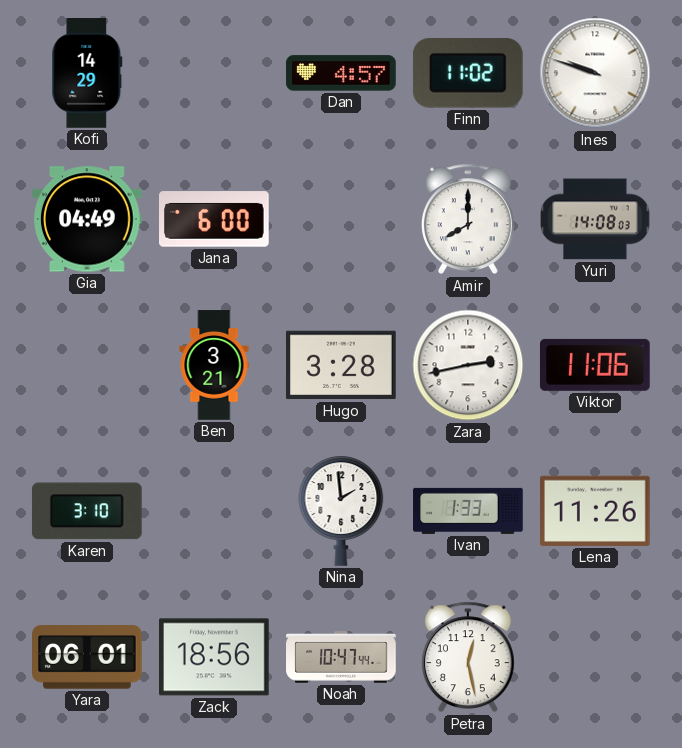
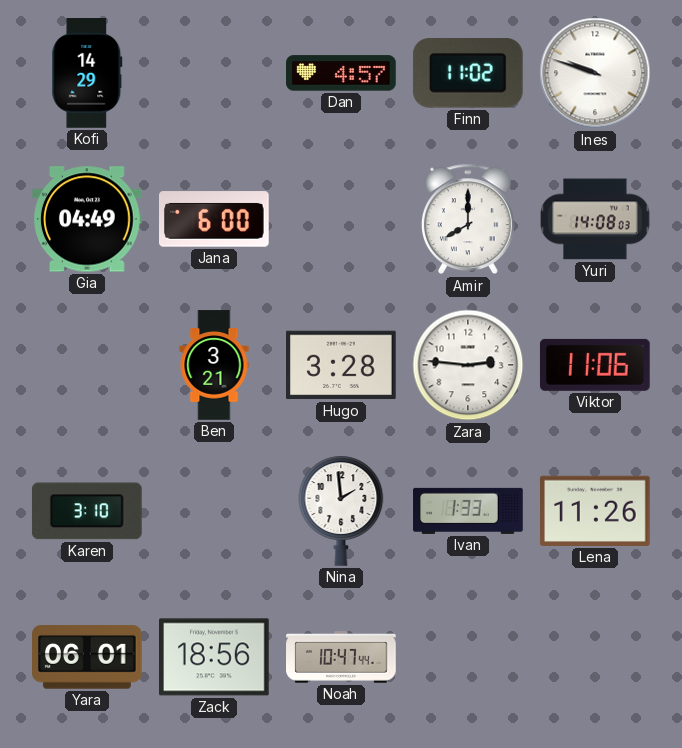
Zara: 2:43 -> 2:46 (468, 365)
Petra: 12:28 -> none (468, 657)
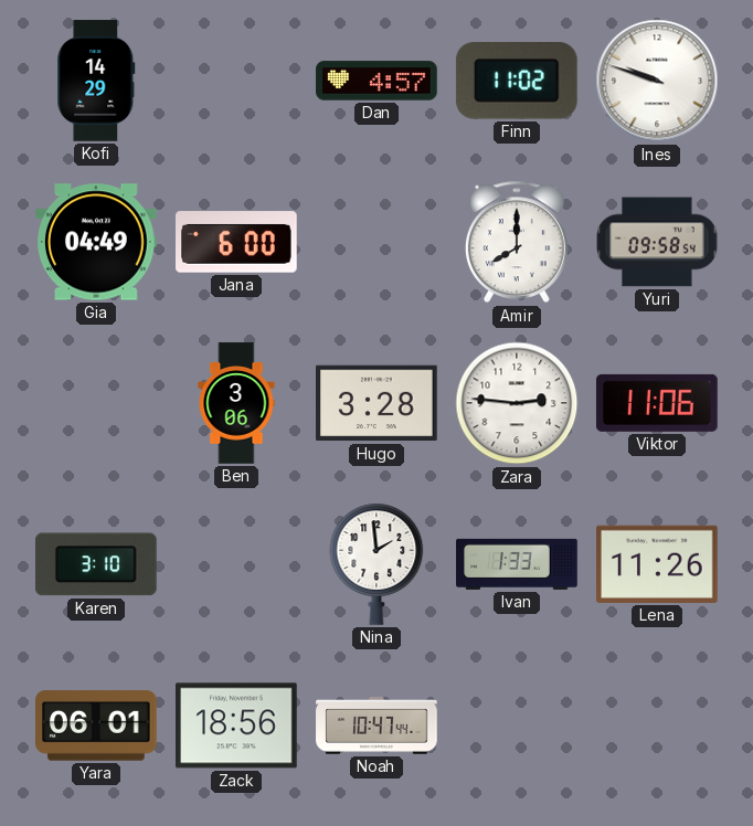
Yuri: 14:08 -> 09:58 (657, 242)
Ben: 3:21 -> 3:06 (236, 403)
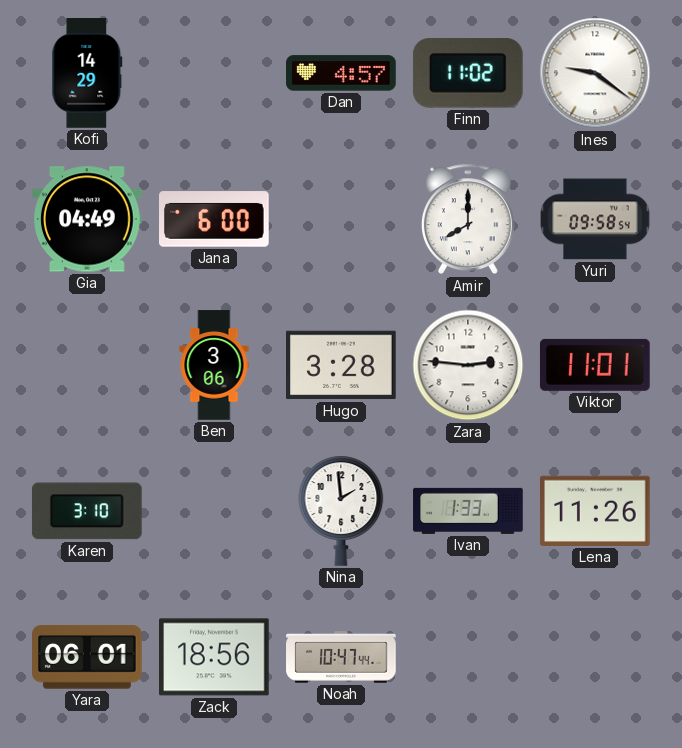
Ines: 9:48 -> 9:21 (595, 73)
Viktor: 11:06 -> 11:01 (595, 365)
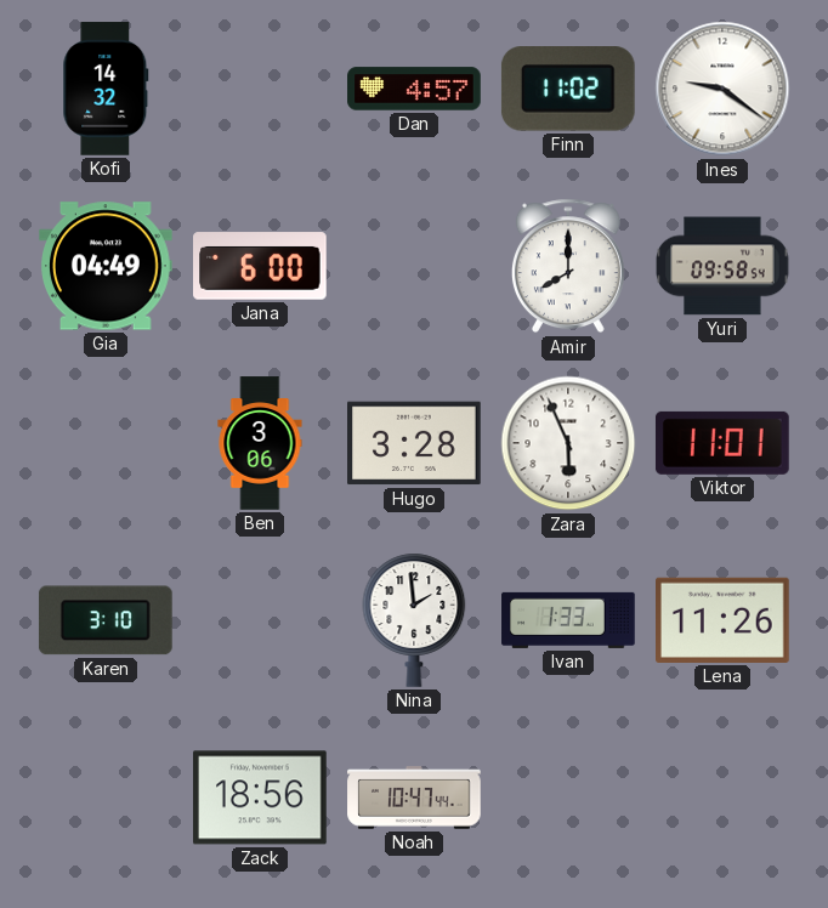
Kofi: 14:29 -> 14:32 (106, 89)
Zara: 2:46 -> 5:56 (568, 443)
Yara: 06:01 -> none (88, 657)
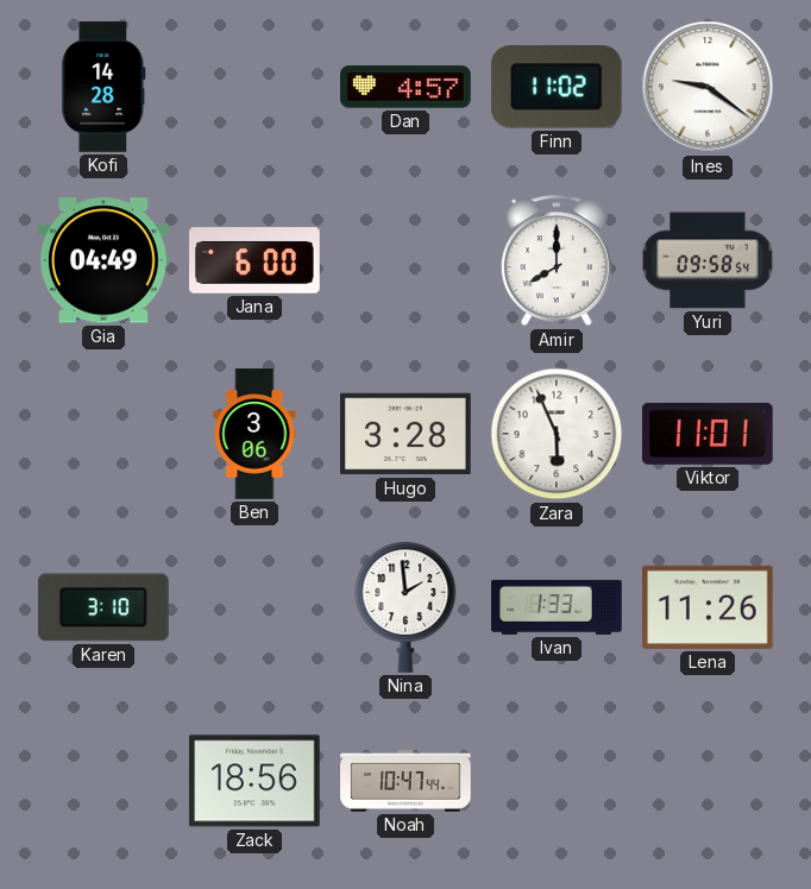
Kofi: 14:32 -> 14:28 (103, 87)
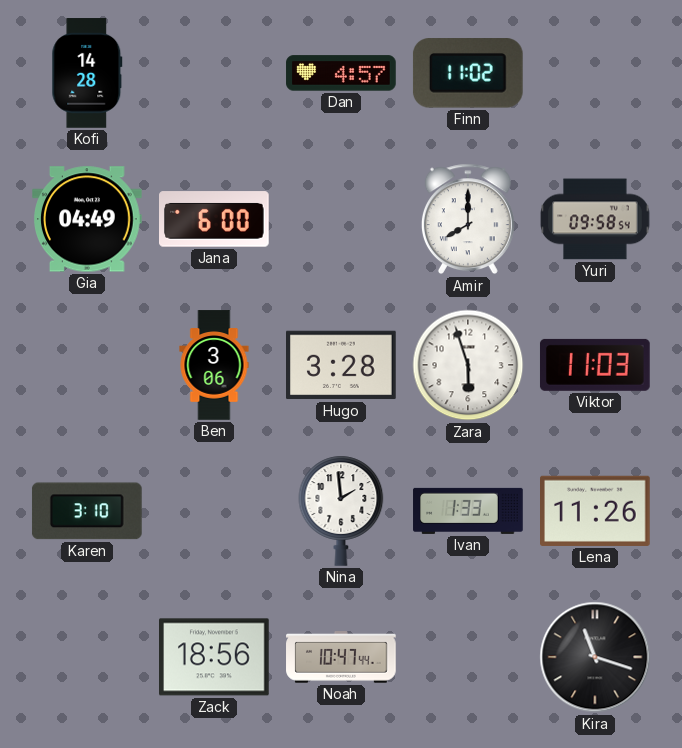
Ines: 9:21 -> none (708, 87)
Zara: 5:56 -> 5:57 (468, 365)
Viktor: 11:01 -> 11:03 (595, 365)
Kira: none -> 11:18 (595, 657)
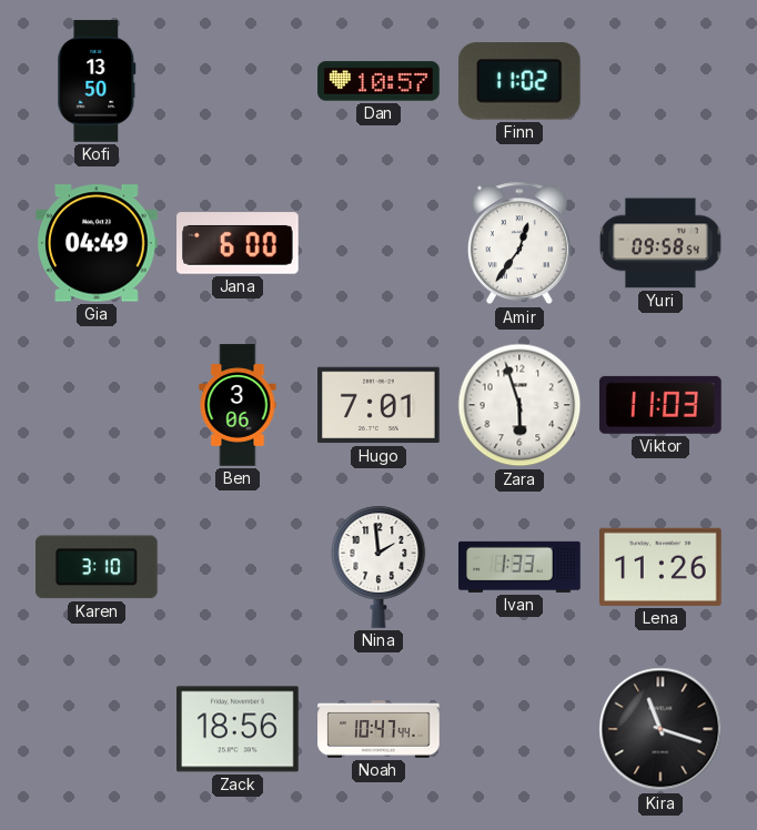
Kofi: 14:28 -> 13:50 (97, 81)
Dan: 4:57 -> 10:57 (378, 81)
Amir: 8:00 -> 12:36 (519, 243)
Hugo: 3:28 -> 7:01 (380, 405)
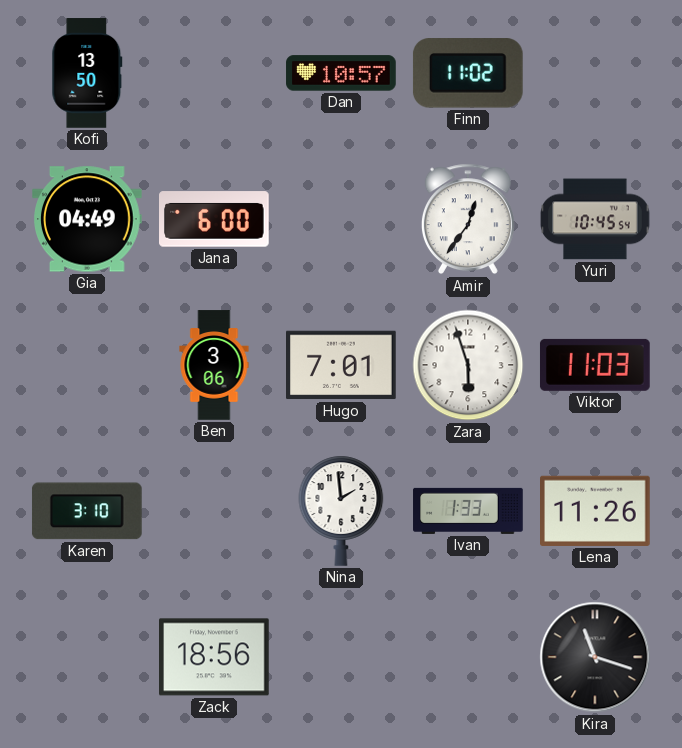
Yuri: 09:58 -> 10:45 (595, 219)
Noah: 10:47 -> none (378, 729)
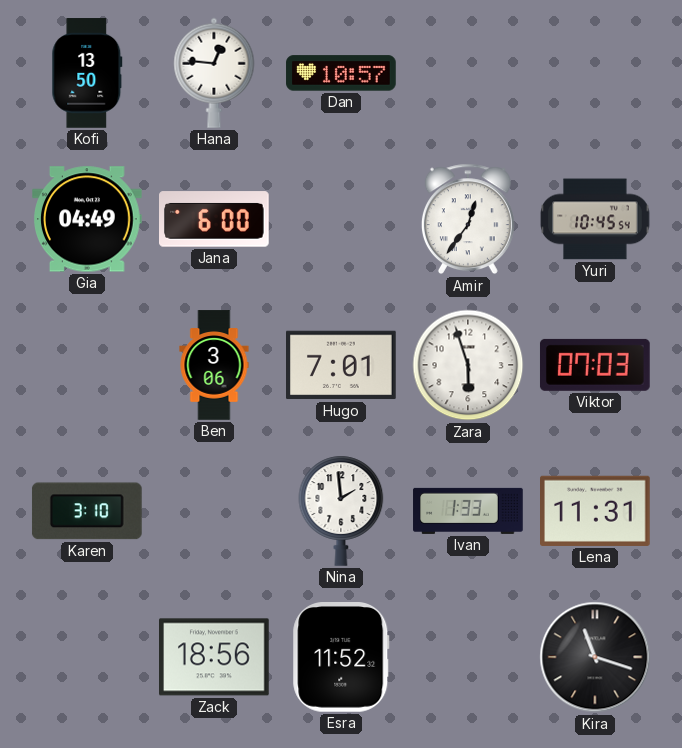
Hana: none -> 12:46 (214, 73)
Finn: 11:02 -> none (468, 73)
Viktor: 11:03 -> 07:03 (595, 365)
Lena: 11:26 -> 11:31 (596, 511)
Esra: none -> 11:52 (341, 658)
